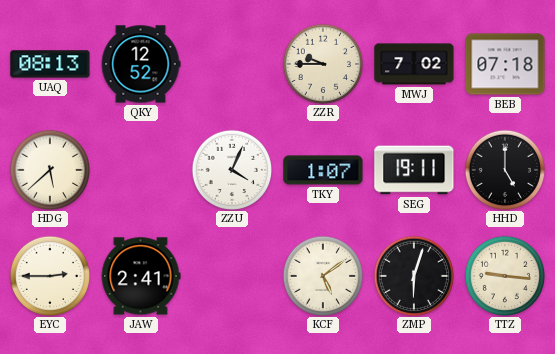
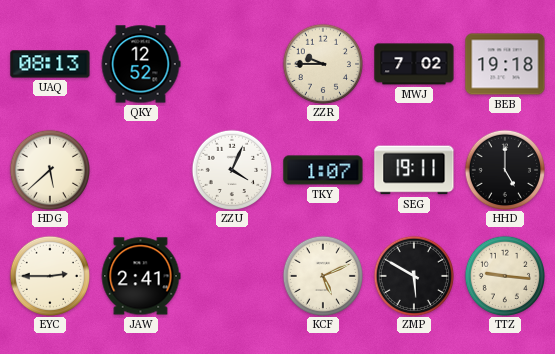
BEB: 07:18 -> 19:18 (505, 64)
KCF: 5:09 -> 5:11 (322, 275)
ZMP: 6:03 -> 5:50 (413, 275)
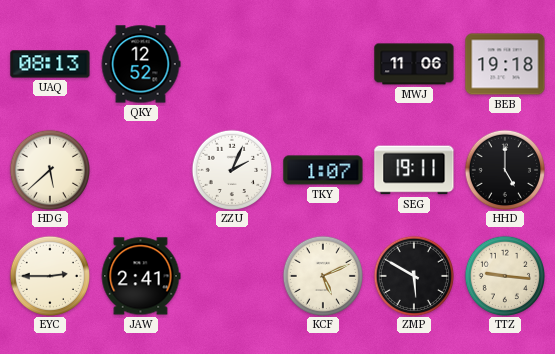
ZZR: 9:45 -> none (322, 63)
MWJ: 7:02 -> 11:06 (414, 64)
ZZU: 4:04 -> 2:04 (231, 169)
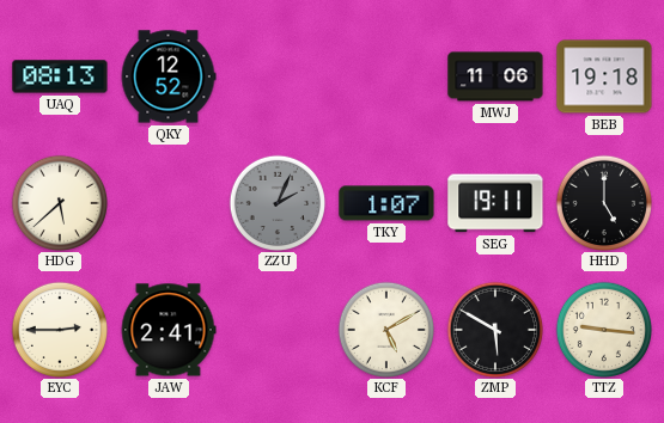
ZZU dial: white -> grey (276, 202)
KCF: 5:11 -> 5:10 (385, 329)
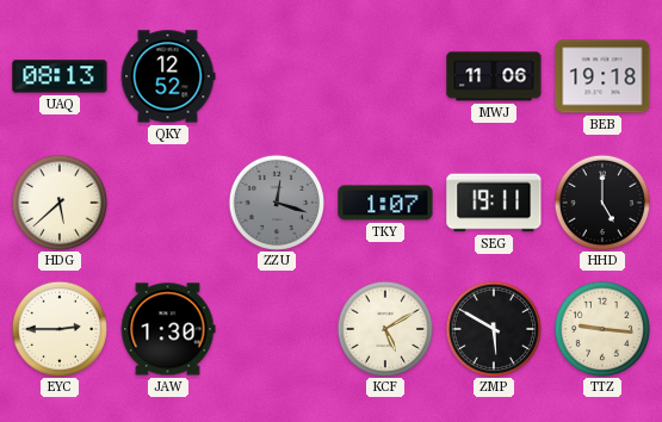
ZZU: 2:04 -> 12:18 (276, 201)
JAW: 2:41 -> 1:30 (168, 329)
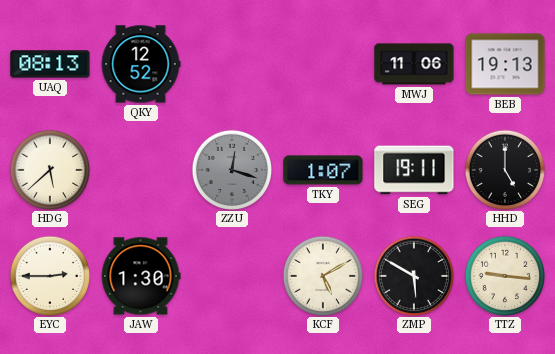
BEB: 19:18 -> 19:13 (505, 64)
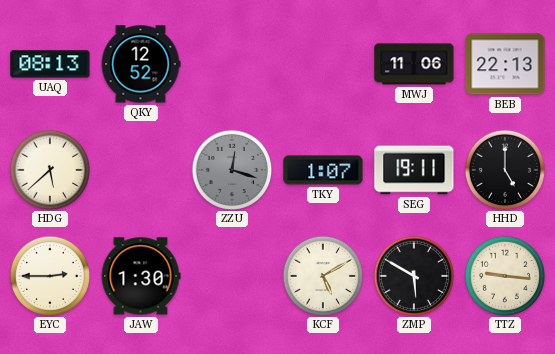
BEB: 19:13 -> 22:13 (505, 64)
